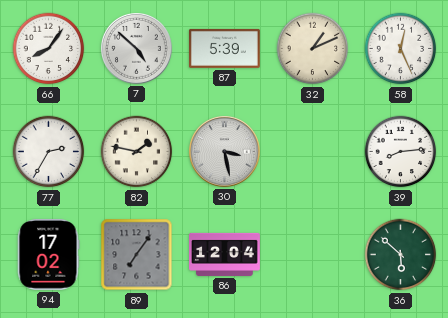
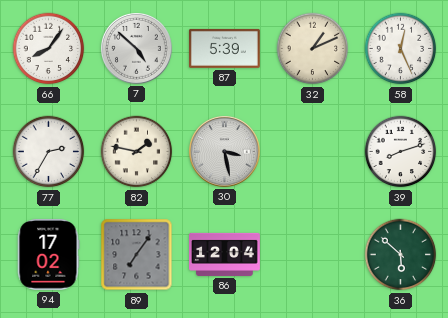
39: 8:14 -> 8:12 (401, 152)
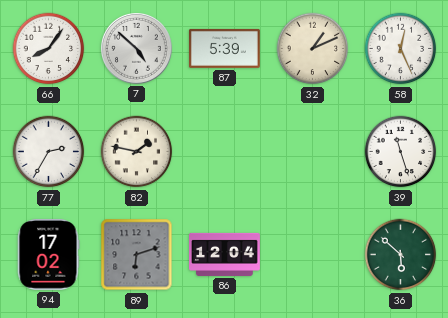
30: 3:28 -> none (225, 152)
39: 8:12 -> 11:27 (401, 152)
89: 7:06 -> 6:12 (137, 255)
